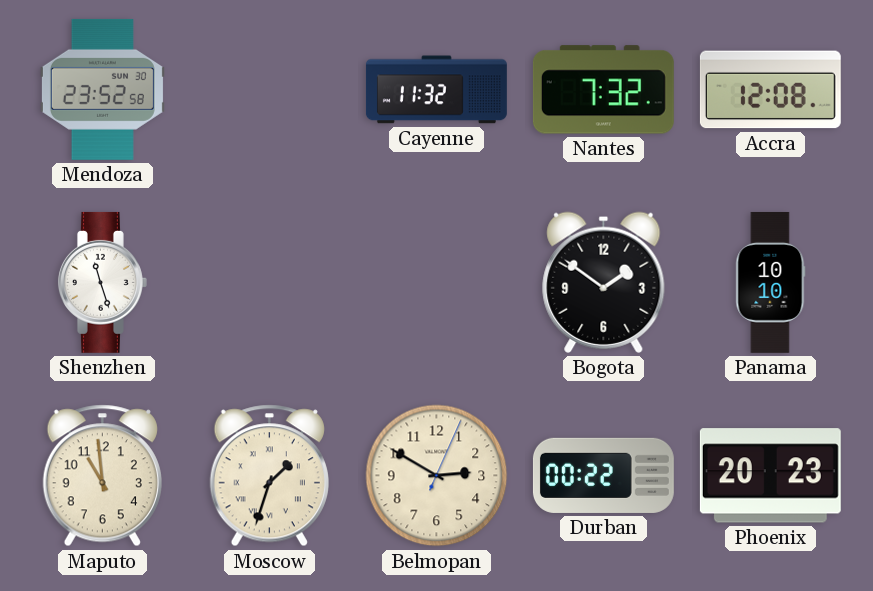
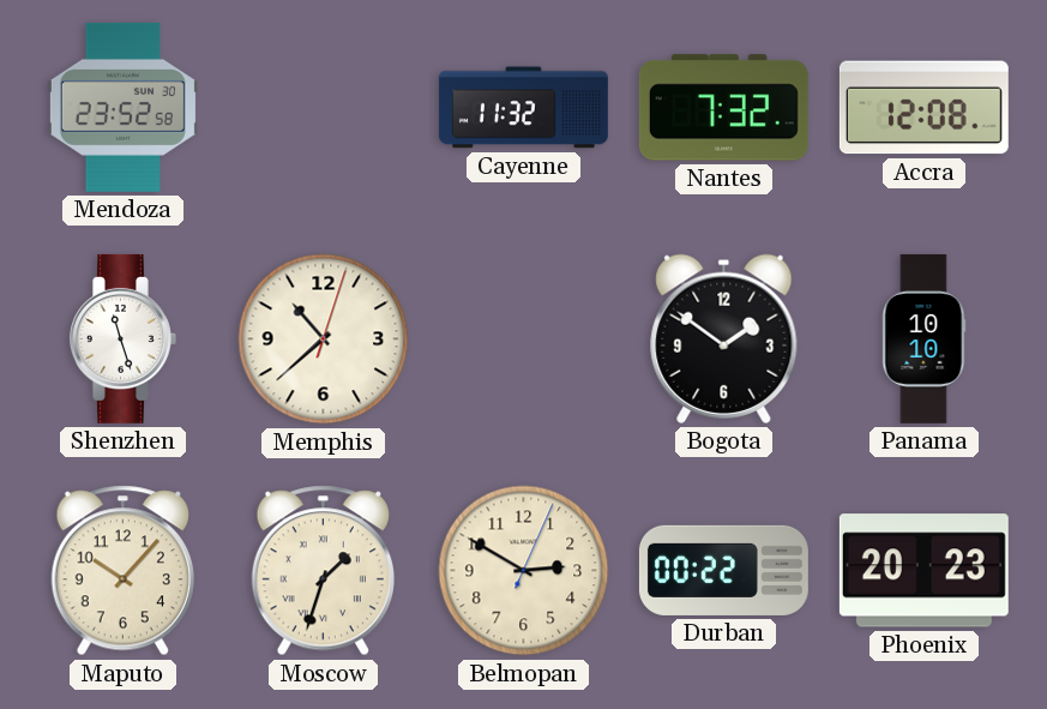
Memphis: none -> 10:38 (324, 340)
Maputo: 10:59 -> 10:07 (122, 571)
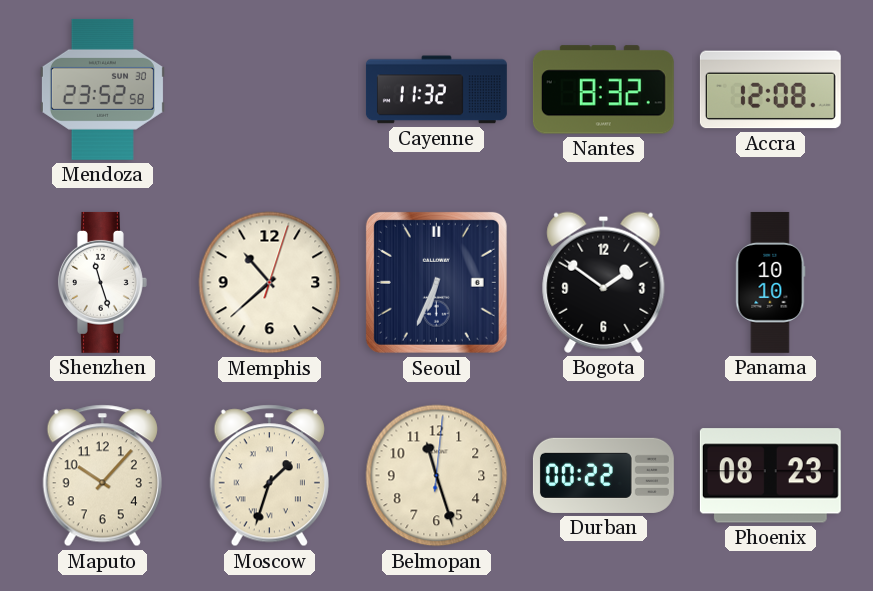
Nantes: 7:32 -> 8:32 (603, 90)
Seoul: none -> 6:34 (436, 282)
Belmopan: 2:50 -> 11:27 (437, 476)
Phoenix: 20:23 -> 08:23 (770, 476)
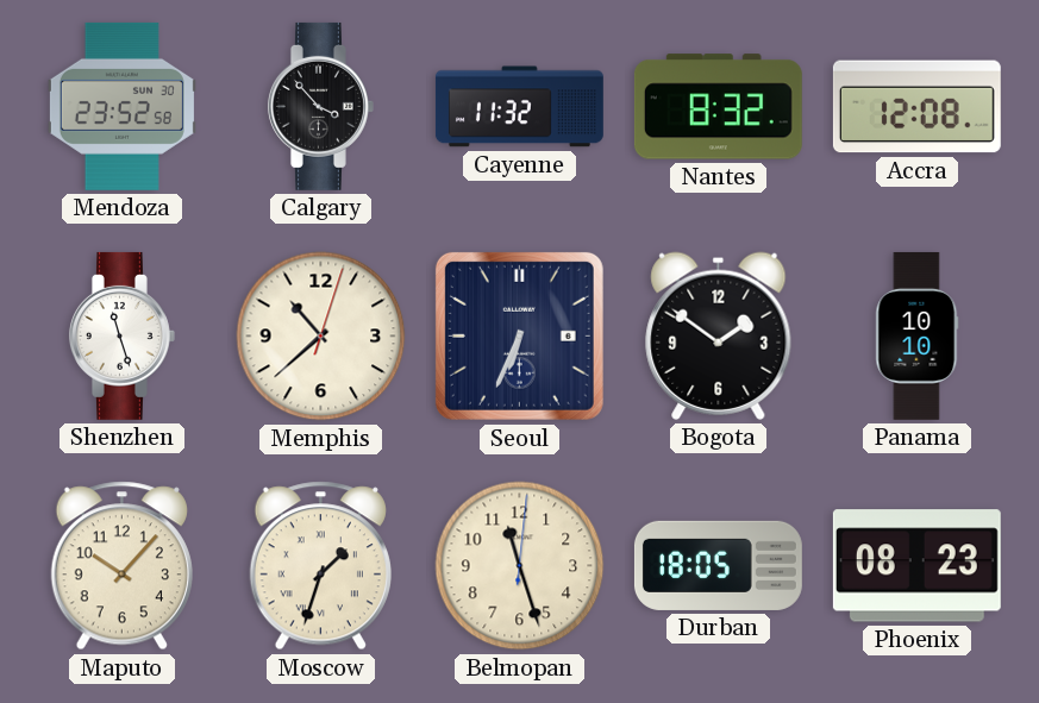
Calgary: none -> 3:53 (320, 106)
Durban: 00:22 -> 18:05 (718, 565)
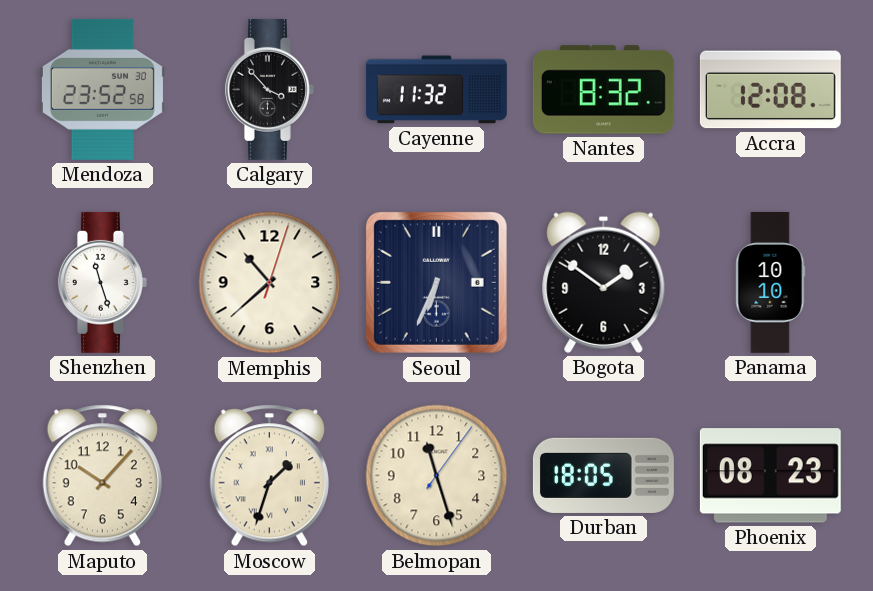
Belmopan: 11:27:01 -> 11:27:06 (437, 476)
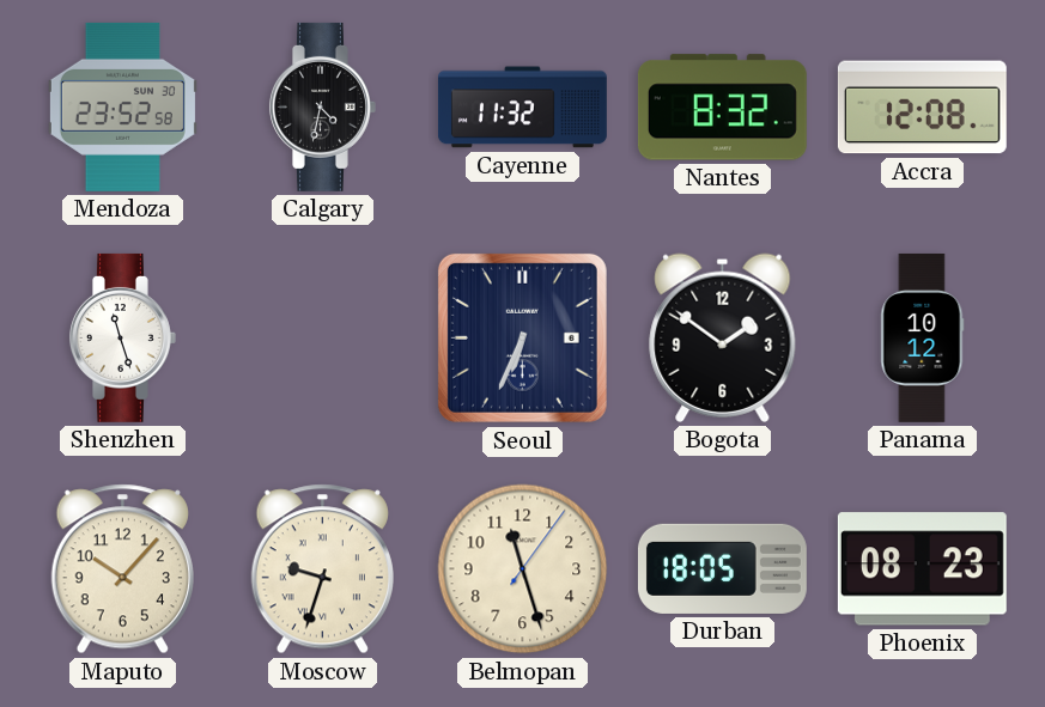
Calgary: 3:53 -> 4:32 (322, 106)
Memphis: 10:38 -> none (270, 283)
Panama: 10:10 -> 10:12 (923, 337)
Moscow: 1:33 -> 9:33 (322, 569)
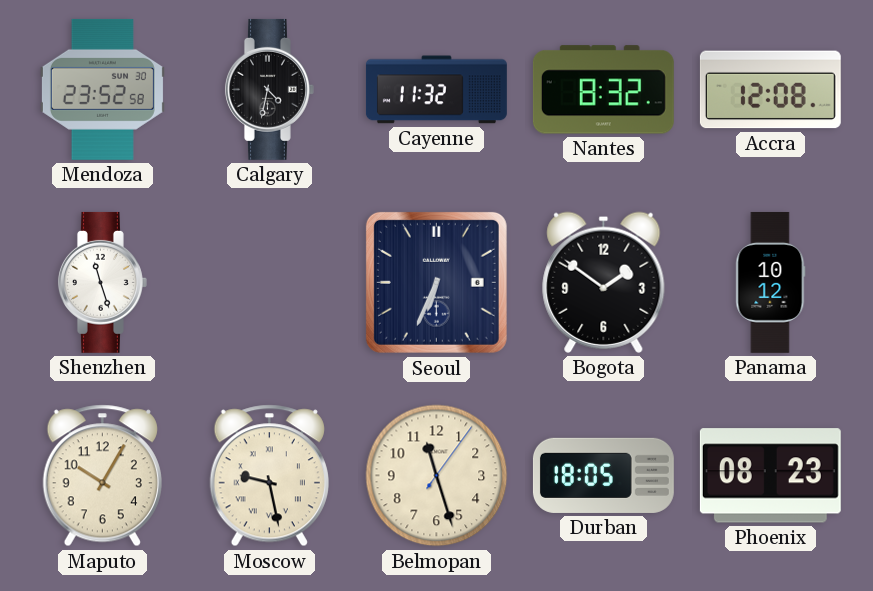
Maputo: 10:07 -> 10:05 (102, 476)
Moscow: 9:33 -> 9:28 (269, 476)
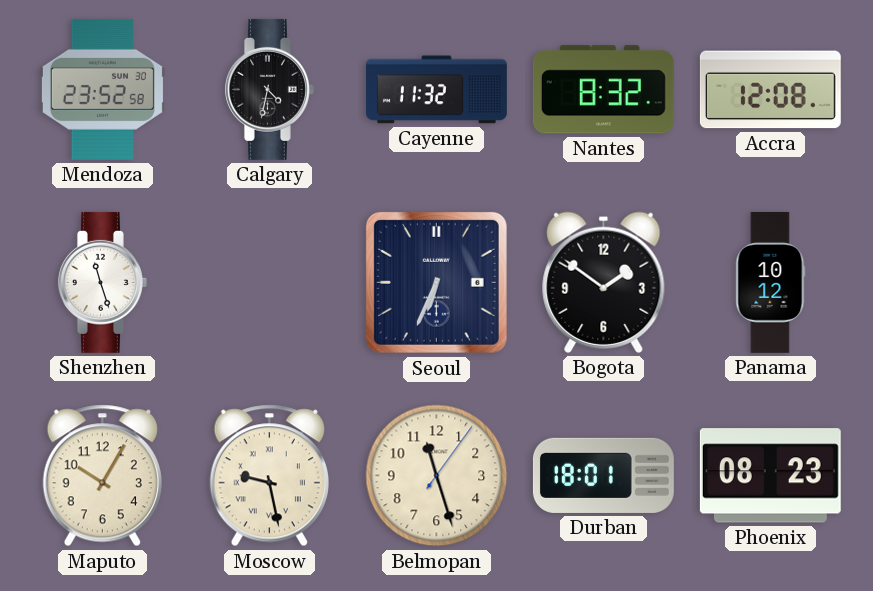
Durban: 18:05 -> 18:01 (603, 475)
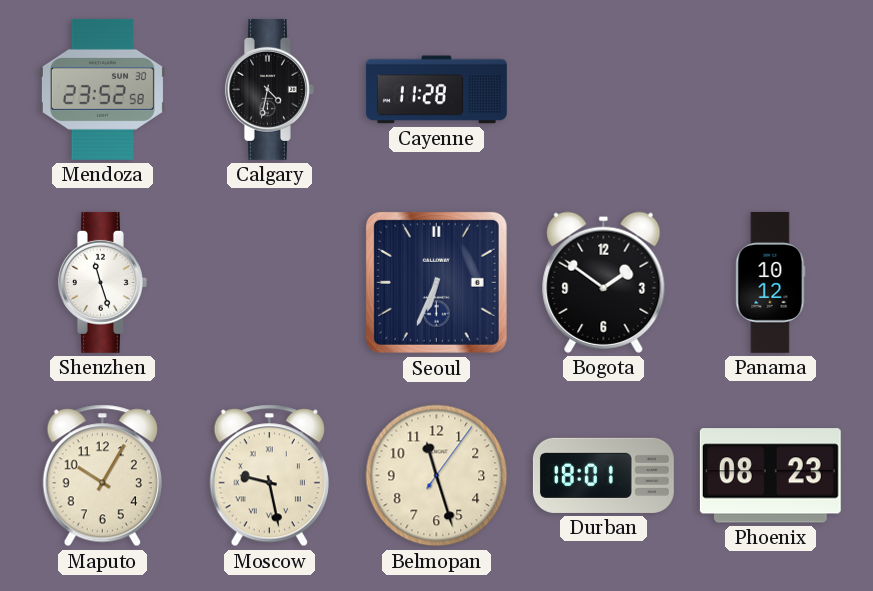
Cayenne: 11:32 -> 11:28 (436, 90)
Nantes: 8:32 -> none (603, 90)
Accra: 12:08 -> none (770, 90)
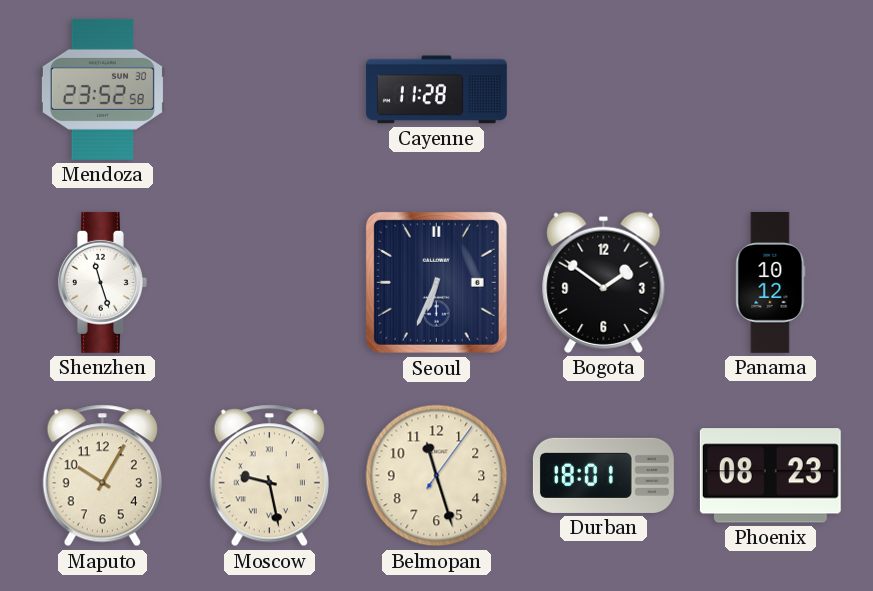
Calgary: 4:32 -> none (269, 89)
